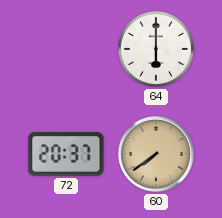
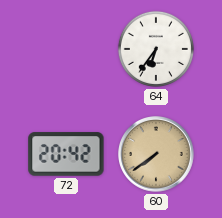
64: 6:00 -> 6:36 (156, 49)
72: 20:37 -> 20:42 (66, 154)
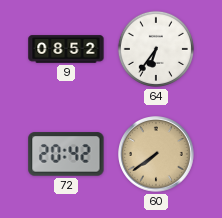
9: none -> 08:52 (66, 49)
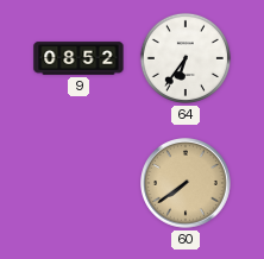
72: 20:42 -> none (66, 154)
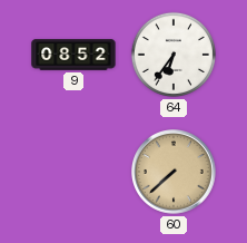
60: 7:39 -> 7:38 (174, 172)
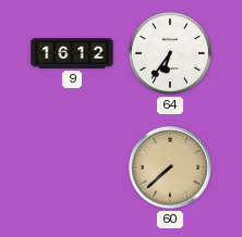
9: 08:52 -> 16:12 (72, 53)
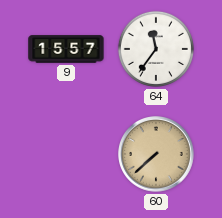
9: 16:12 -> 15:57 (66, 49)
64: 6:36 -> 11:36 (156, 49)
